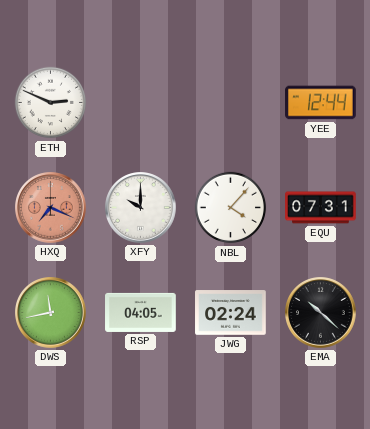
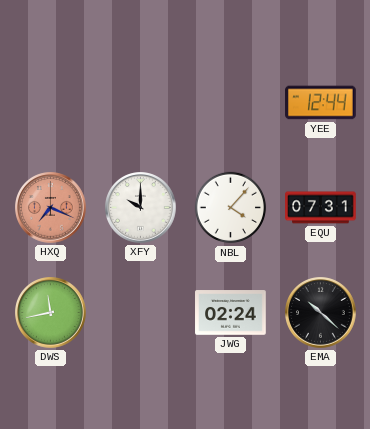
ETH: 2:49 -> none (51, 103)
RSP: 04:05 -> none (141, 312)
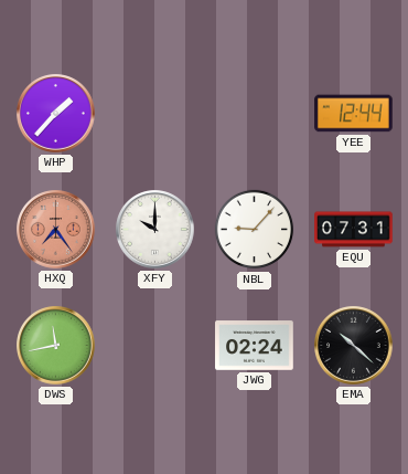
WHP: none -> 1:37 (56, 114)
HXQ: 7:19 -> 7:24 (56, 230)
NBL: 4:07 -> 9:07 (255, 230)
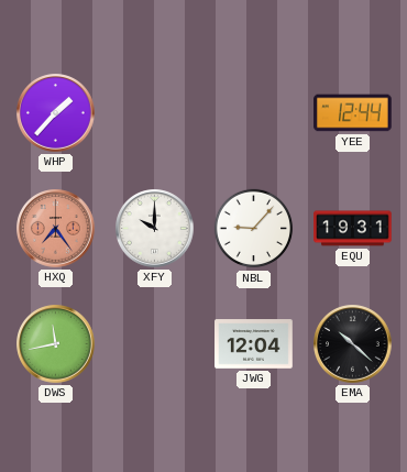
EQU: 07:31 -> 19:31 (353, 229)
JWG: 02:24 -> 12:04 (254, 344)
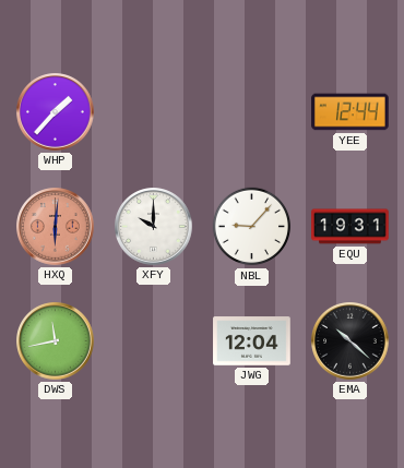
HXQ: 7:24 -> 6:01 (56, 227)
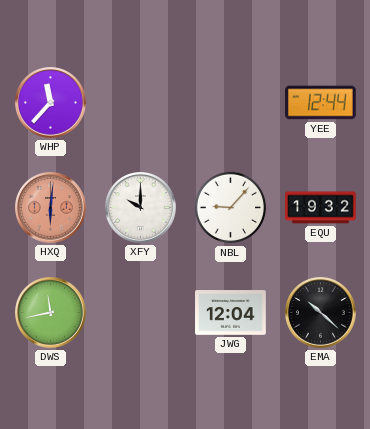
WHP: 1:37 -> 11:37 (51, 103)
EQU: 19:31 -> 19:32 (321, 208)
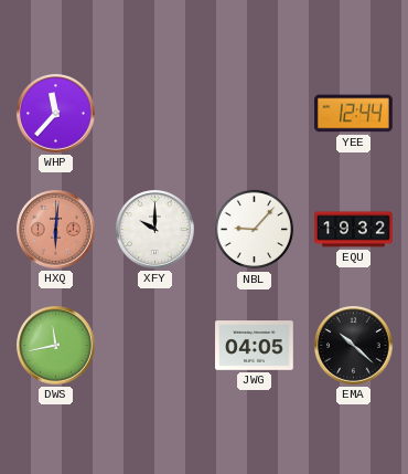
JWG: 12:04 -> 04:05 (255, 346)
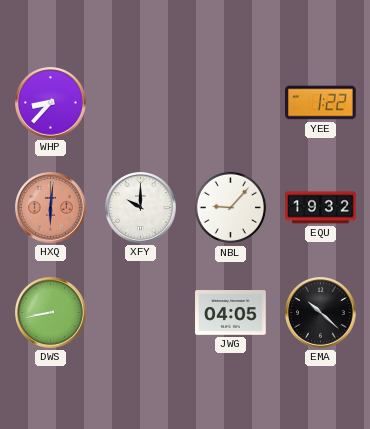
WHP: 11:37 -> 8:37 (51, 103)
YEE: 12:44 -> 1:22 (321, 103)
DWS: 11:43 -> 8:43 (51, 313)
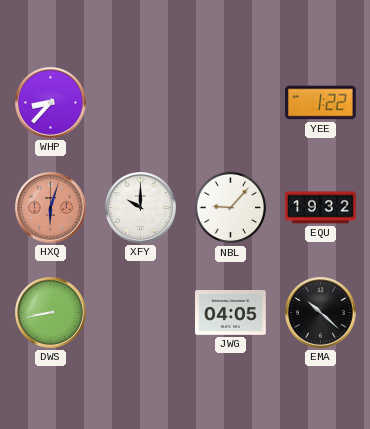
HXQ: 6:01 -> 6:03 (51, 208)
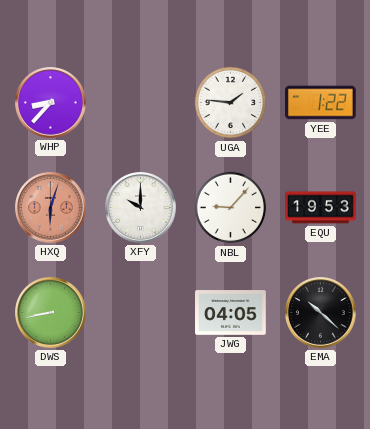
UGA: none -> 1:46 (231, 103)
EQU: 19:32 -> 19:53 (321, 208)
